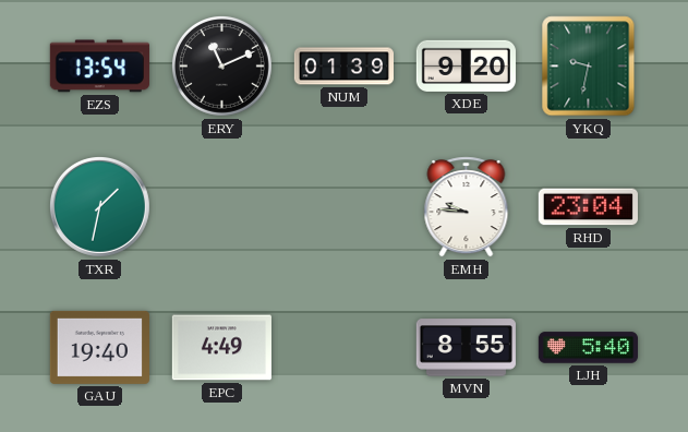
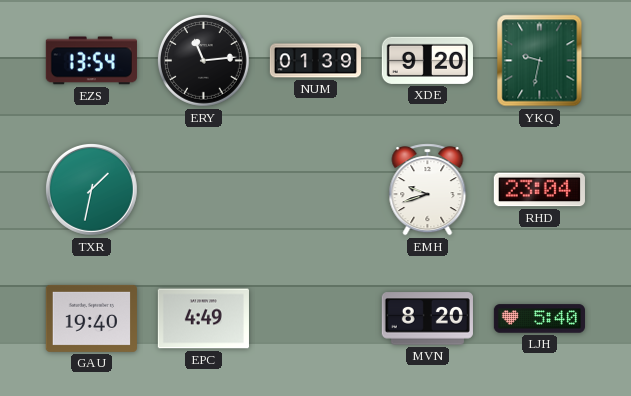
ERY: 11:11 -> 11:14 (204, 61)
EMH: 9:46 -> 9:42 (428, 190)
MVN: 8:55 -> 8:20 (427, 319)
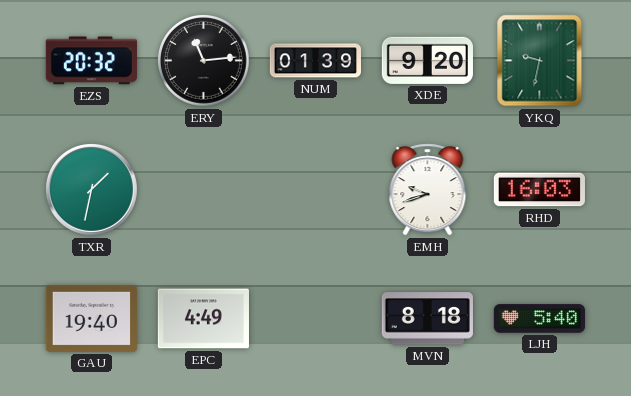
EZS: 13:54 -> 20:32 (91, 61)
RHD: 23:04 -> 16:03 (539, 190)
MVN: 8:20 -> 8:18 (427, 319)
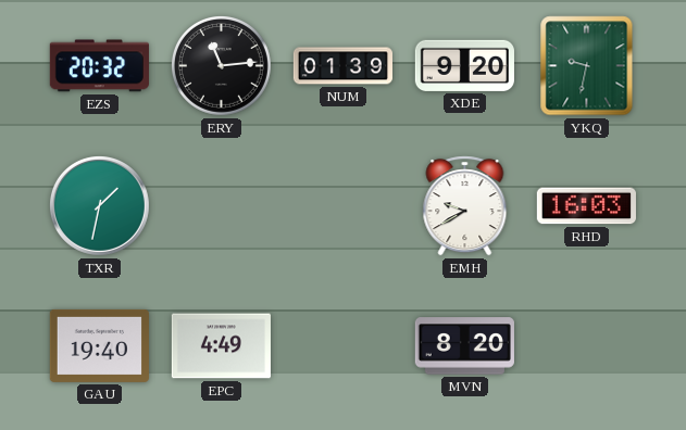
EMH: 9:42 -> 9:40 (465, 206)
MVN: 8:18 -> 8:20 (464, 346)
LJH: 5:40 -> none (539, 319)
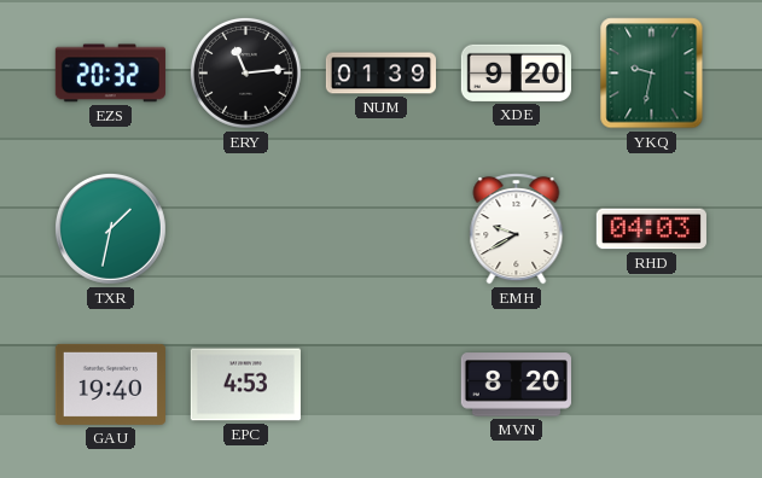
RHD: 16:03 -> 04:03 (651, 229)
EPC: 4:49 -> 4:53 (245, 385)
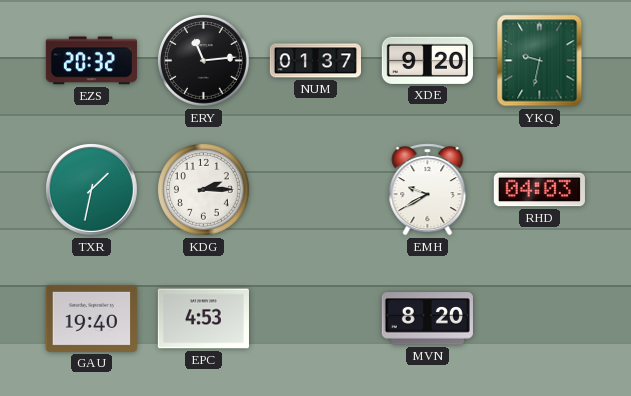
NUM: 01:39 -> 01:37 (315, 61)
KDG: none -> 2:15 (204, 190)
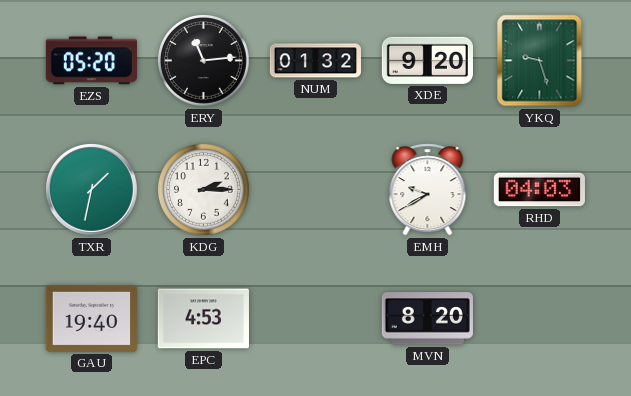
EZS: 20:32 -> 05:20 (91, 61)
NUM: 01:37 -> 01:32 (315, 61)
YKQ: 9:32 -> 9:27 (540, 61)
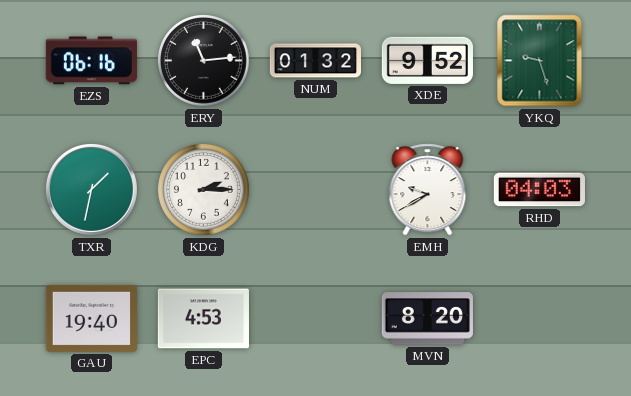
EZS: 05:20 -> 06:16 (91, 61)
XDE: 9:20 -> 9:52 (427, 60)
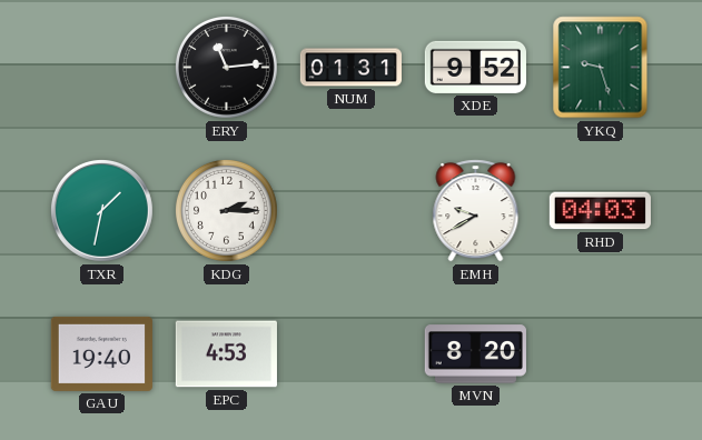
EZS: 06:16 -> none (91, 61)
NUM: 01:32 -> 01:31 (350, 68)
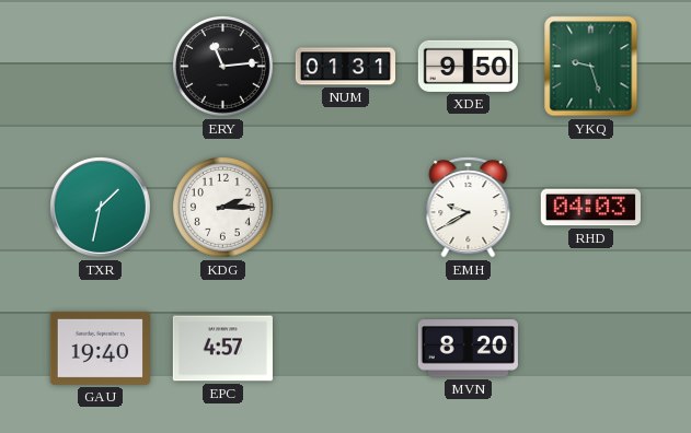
XDE: 9:52 -> 9:50 (468, 66)
EPC: 4:53 -> 4:57 (222, 349)
